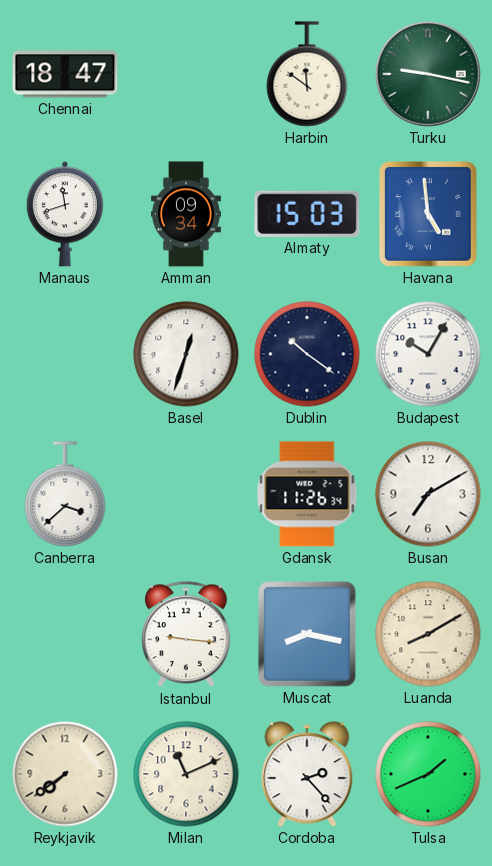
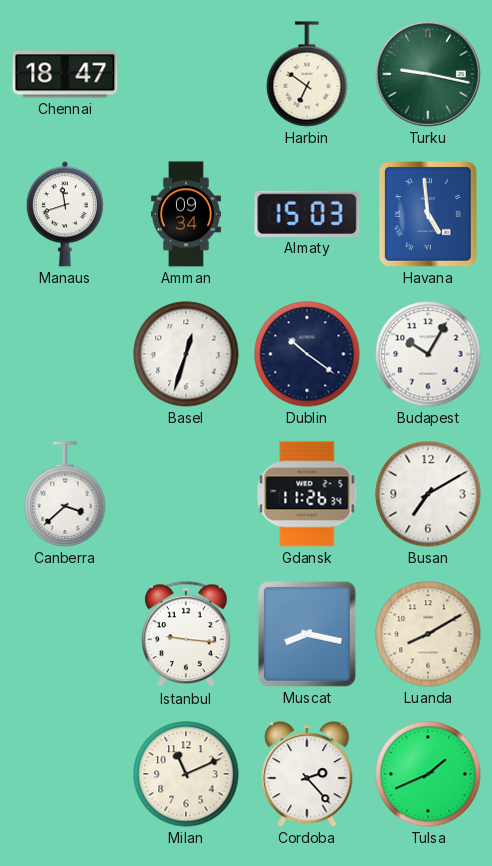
Harbin: 11:51 -> 6:51 (307, 74)
Reykjavik: 7:39 -> none (65, 774)
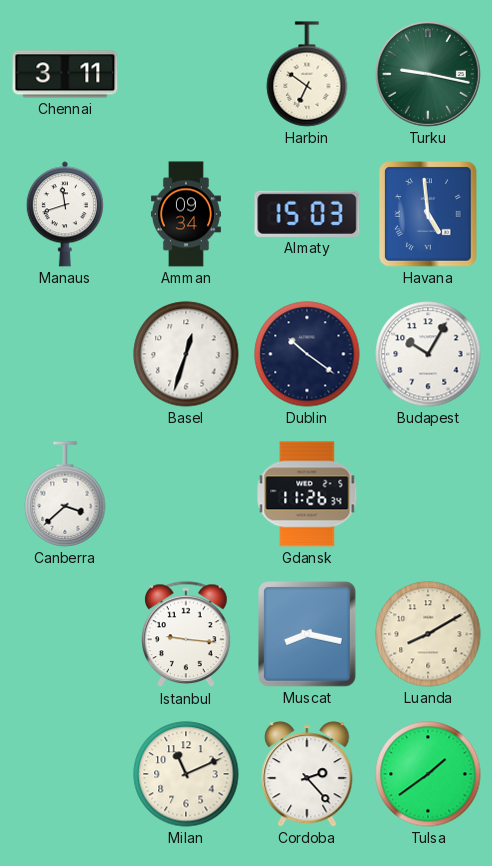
Chennai: 18:47 -> 3:11 (65, 74)
Busan: 7:10 -> none (428, 494)
Tulsa: 1:41 -> 1:39 (428, 774)
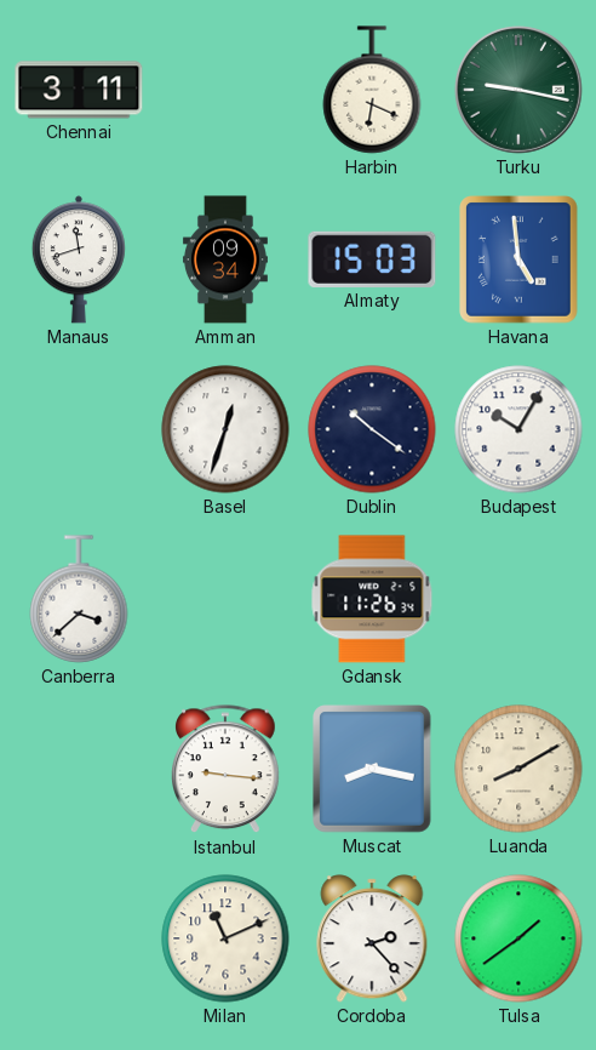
Harbin: 6:51 -> 6:19 (372, 90)
